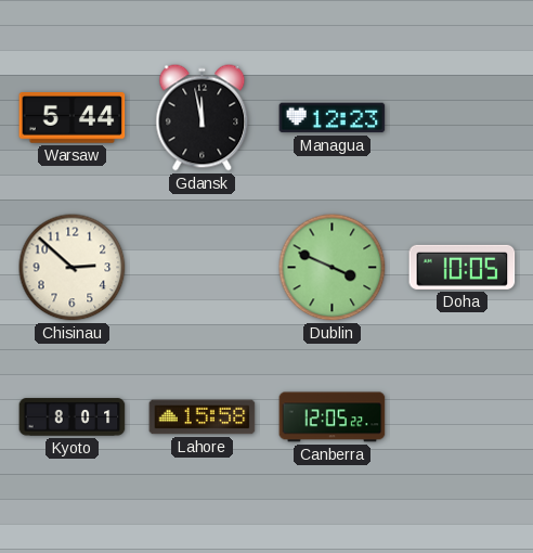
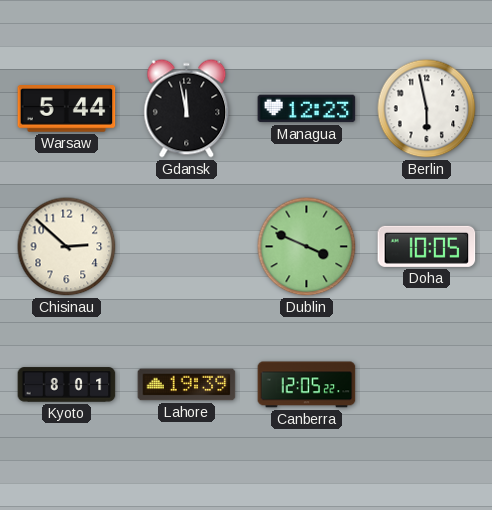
Berlin: none -> 5:58 (427, 109)
Lahore: 15:58 -> 19:39 (187, 385)
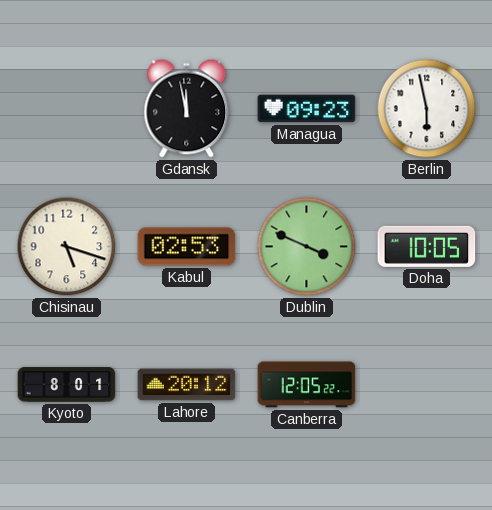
Warsaw: 5:44 -> none (67, 109)
Managua: 12:23 -> 09:23 (307, 109)
Chisinau: 2:52 -> 5:18 (67, 247)
Kabul: none -> 02:53 (187, 247)
Lahore: 19:39 -> 20:12 (187, 385)
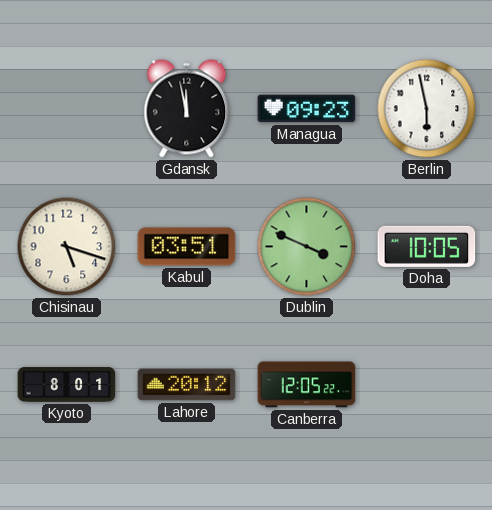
Kabul: 02:53 -> 03:51 (187, 247)
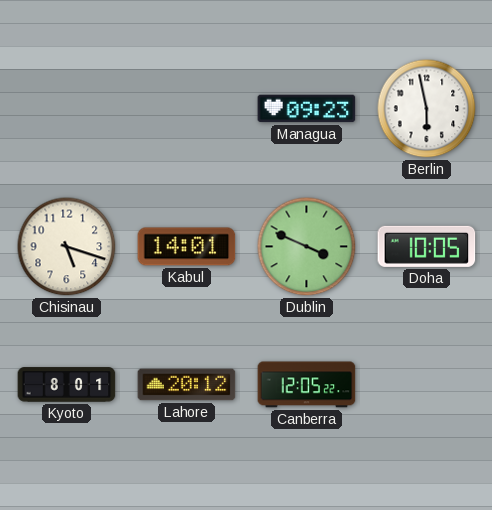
Gdansk: 11:58 -> none (187, 109)
Kabul: 03:51 -> 14:01 (187, 247)
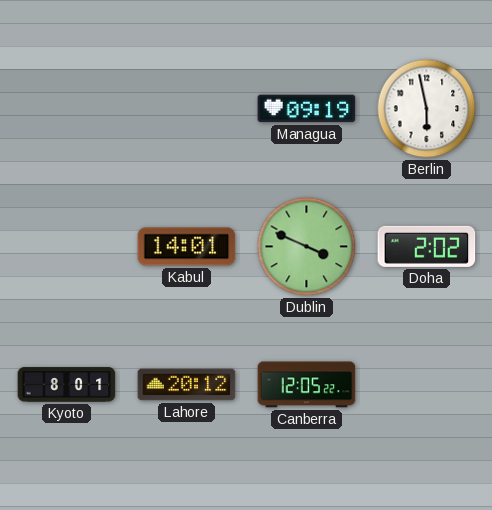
Managua: 09:23 -> 09:19 (307, 109)
Chisinau: 5:18 -> none (67, 247)
Doha: 10:05 -> 2:02 (427, 246)
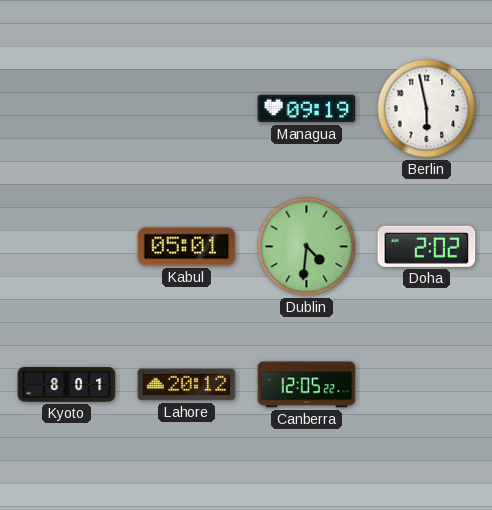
Kabul: 14:01 -> 05:01 (187, 247)
Dublin: 3:49 -> 4:31 (307, 247)
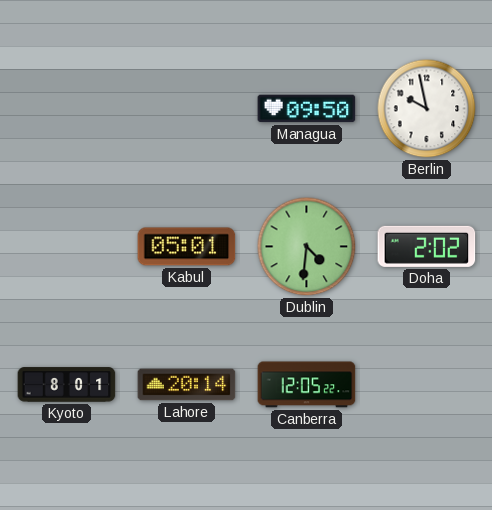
Managua: 09:19 -> 09:50 (307, 109)
Berlin: 5:58 -> 9:58 (427, 109)
Lahore: 20:12 -> 20:14 (187, 385)
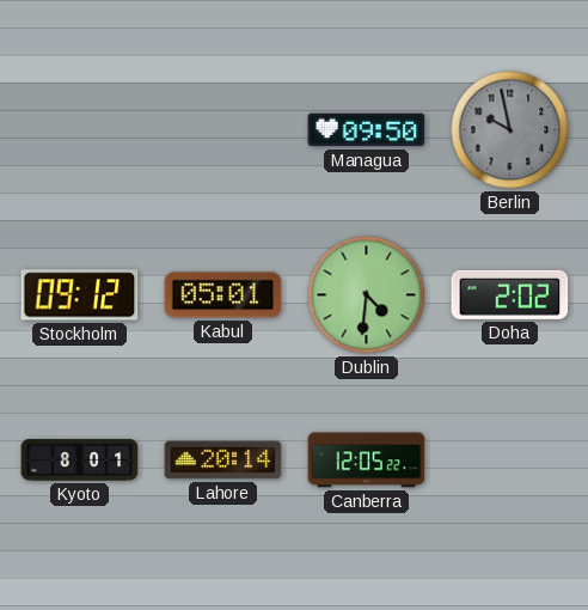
Berlin dial: white -> grey (510, 130)
Stockholm: none -> 09:12 (80, 295)
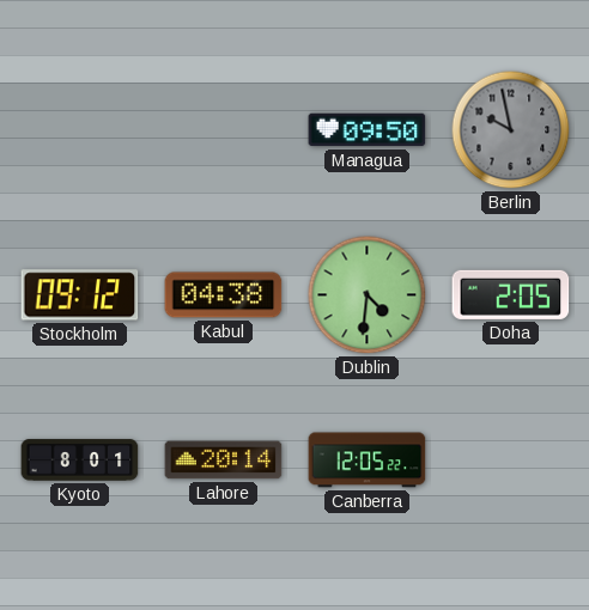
Kabul: 05:01 -> 04:38 (224, 295)
Doha: 2:02 -> 2:05 (511, 294)
